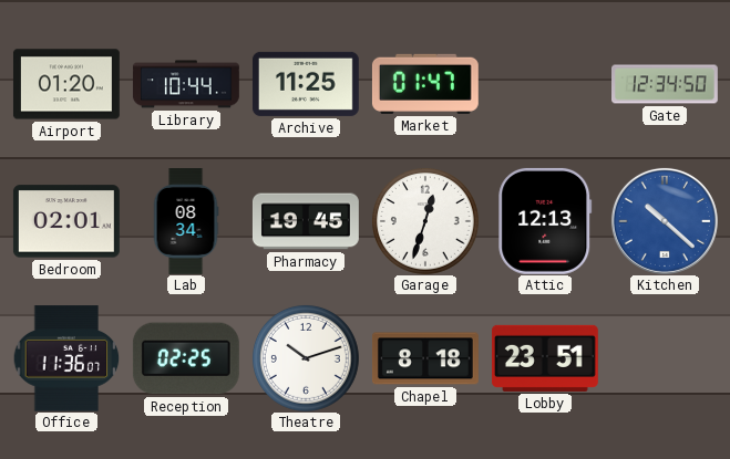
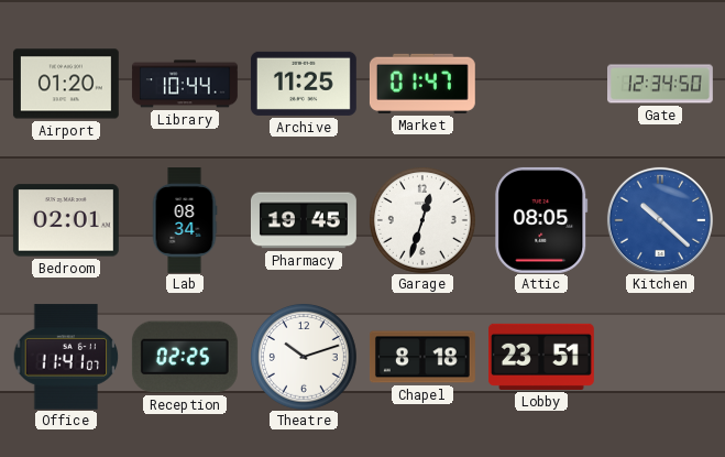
Attic: 12:13 -> 08:05 (541, 220)
Office: 11:36 -> 11:41 (66, 357)
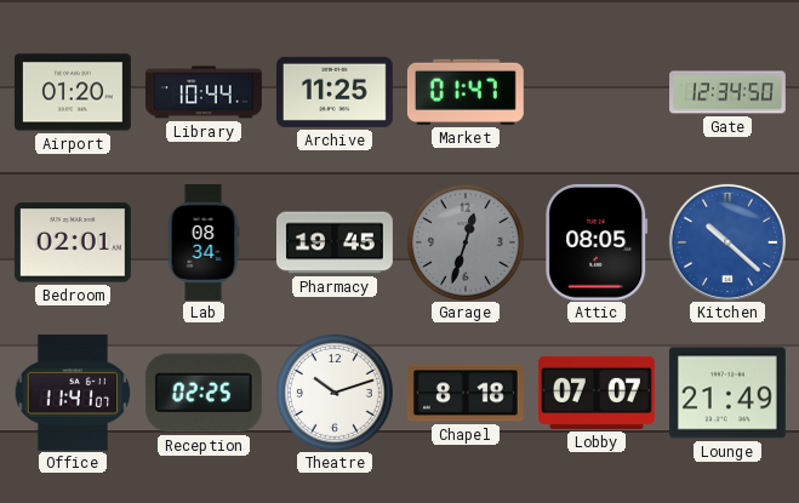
Garage dial: white -> grey (466, 242)
Lobby: 23:51 -> 07:07 (597, 393)
Lounge: none -> 21:49 (727, 393)
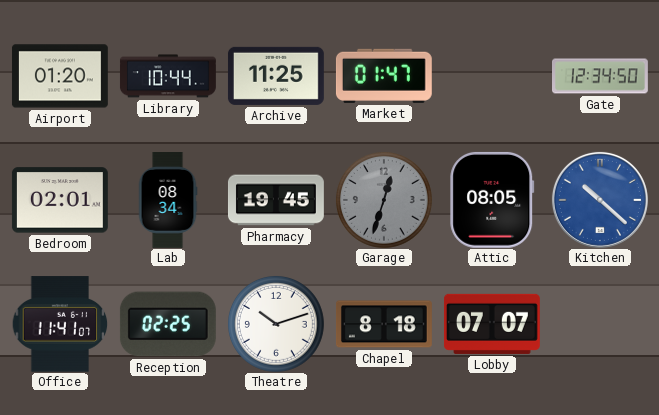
Lounge: 21:49 -> none (727, 393)
